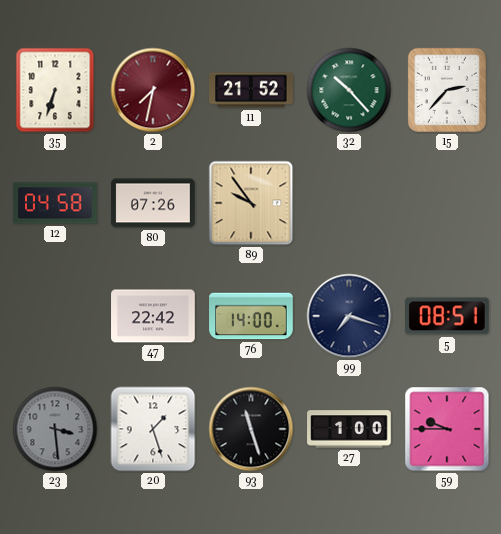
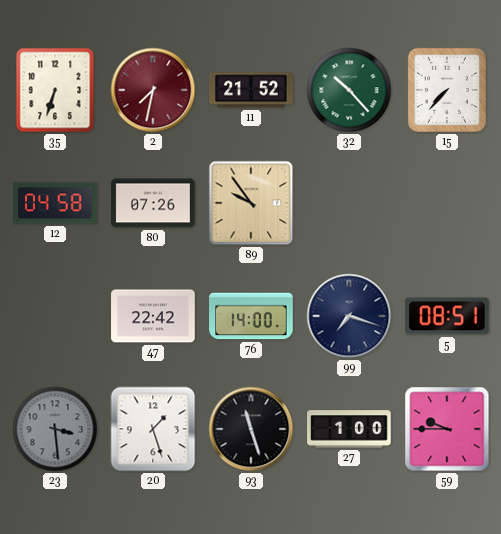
15: 2:37 -> 7:37 (447, 90)
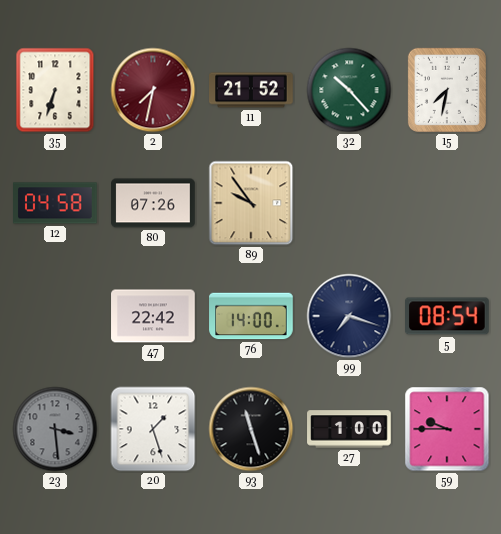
15: 7:37 -> 7:32 (447, 90)
5: 08:51 -> 08:54 (448, 316)
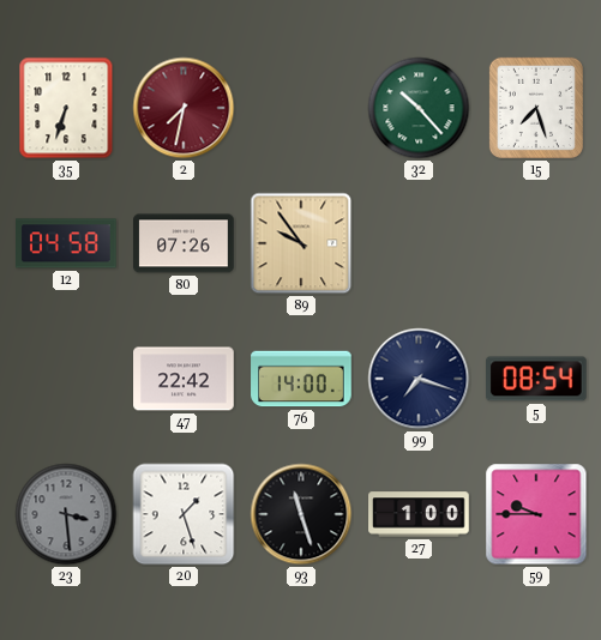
11: 21:52 -> none (251, 90)
15: 7:32 -> 7:27 (536, 108)
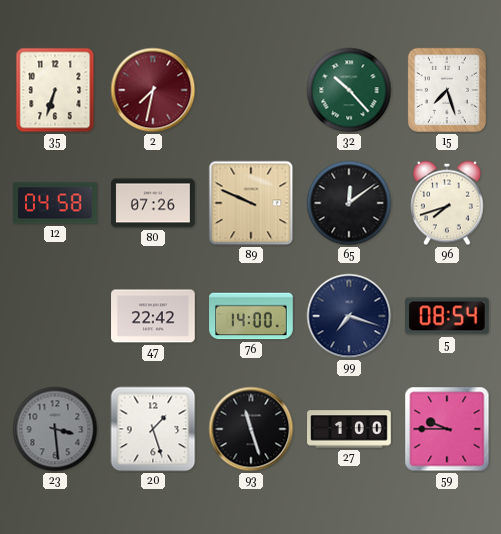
89: 9:54 -> 9:49 (251, 203)
65: none -> 12:09 (349, 203)
96: none -> 7:42 (448, 203)
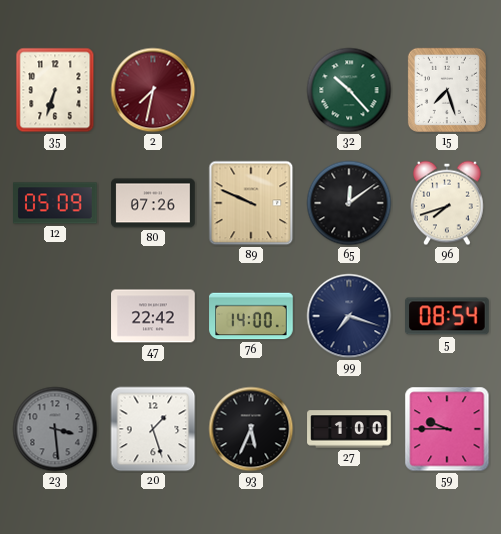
12: 04:58 -> 05:09 (56, 203)
93: 11:27 -> 5:34 (251, 429)
